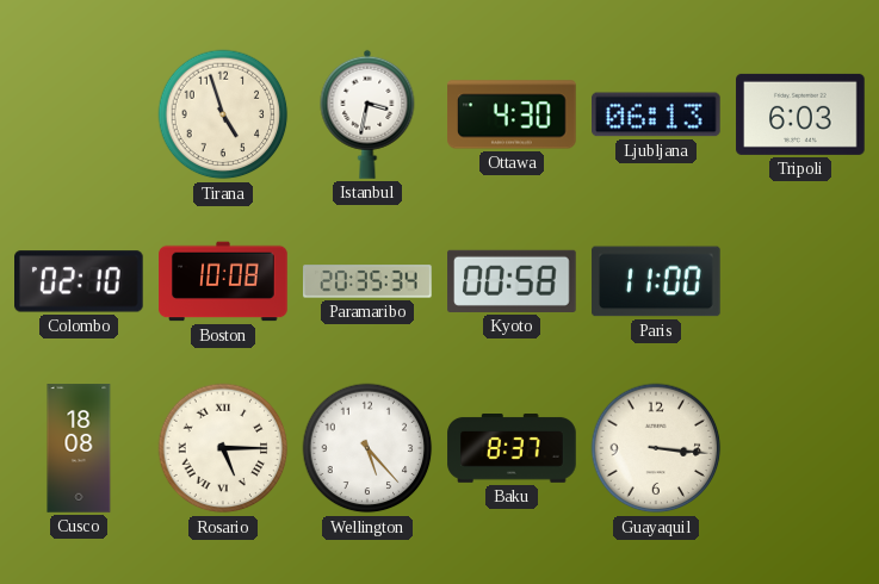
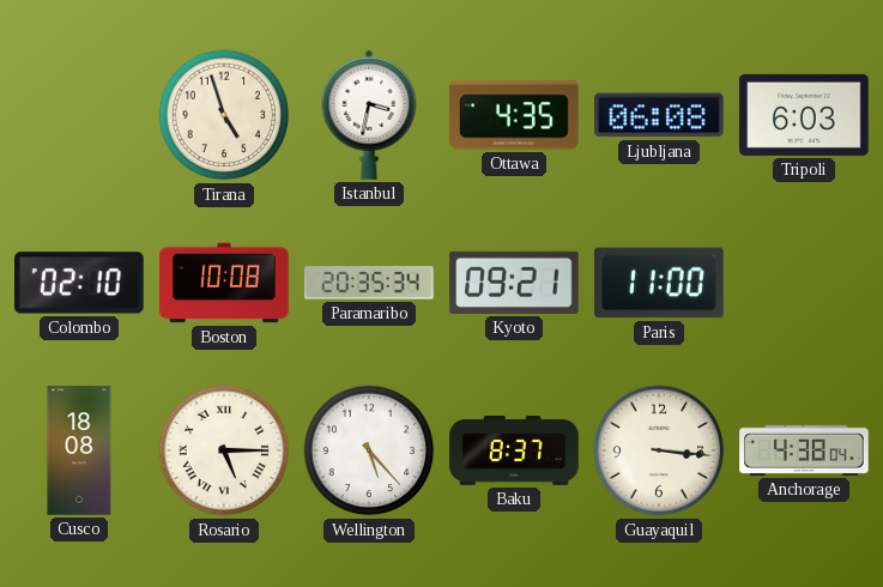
Ottawa: 4:30 -> 4:35 (514, 115)
Ljubljana: 06:13 -> 06:08 (660, 115)
Kyoto: 00:58 -> 09:21 (514, 283)
Anchorage: none -> 4:38 (804, 450)
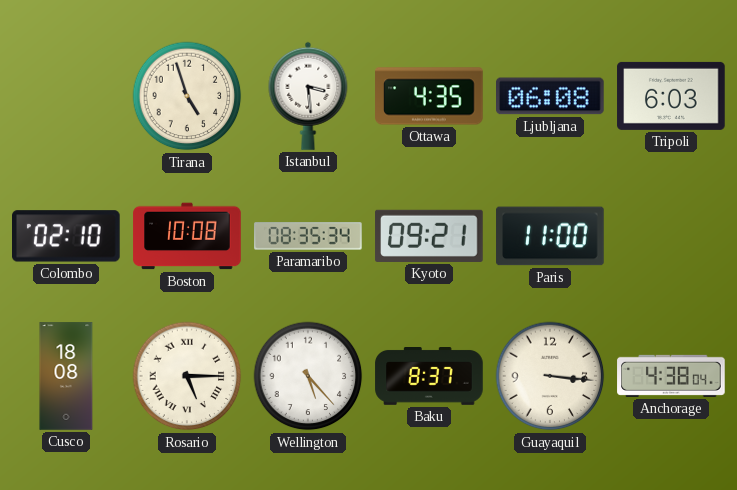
Istanbul: 3:32 -> 3:29 (308, 96)
Paramaribo: 20:35 -> 08:35 (308, 236)
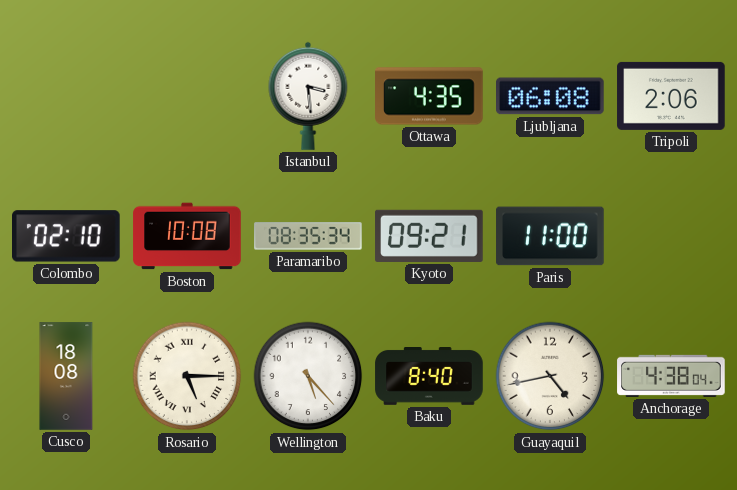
Tirana: 4:57 -> none (187, 96)
Tripoli: 6:03 -> 2:06 (671, 96)
Baku: 8:37 -> 8:40 (429, 377)
Guayaquil: 3:16 -> 4:43 (550, 376)
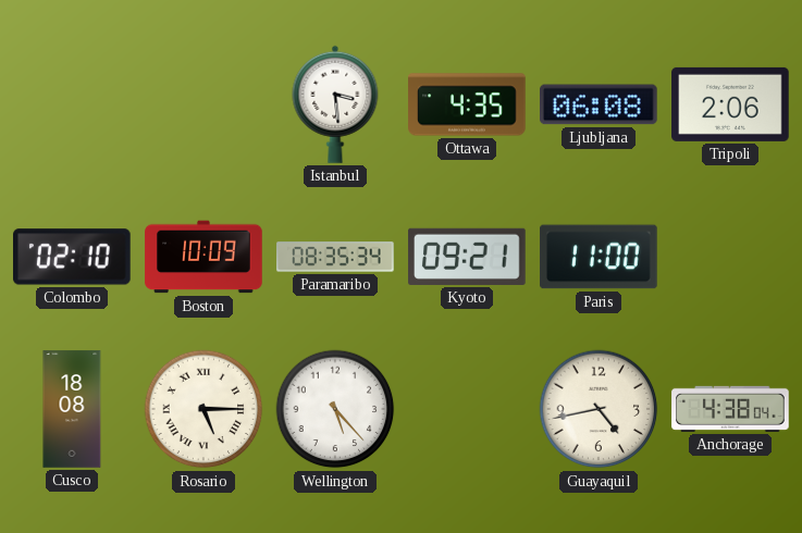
Boston: 10:08 -> 10:09 (203, 257)
Baku: 8:40 -> none (429, 377)
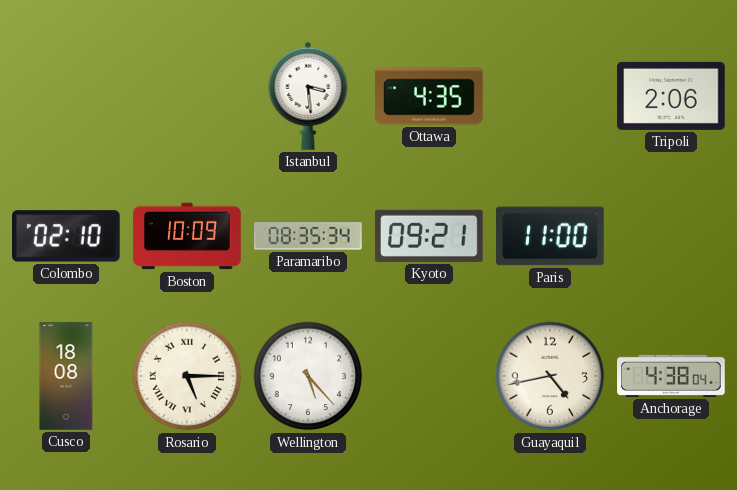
Ljubljana: 06:08 -> none (600, 104)
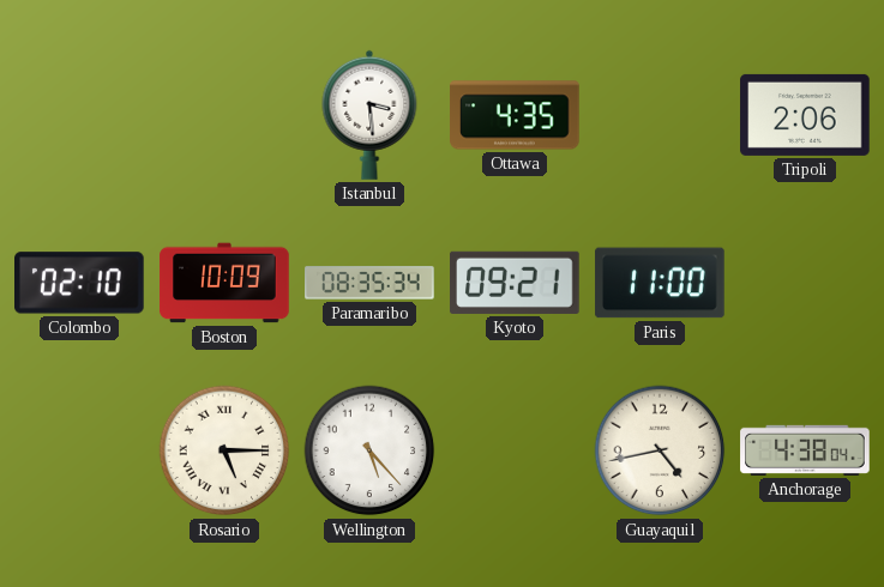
Cusco: 18:08 -> none (66, 376)
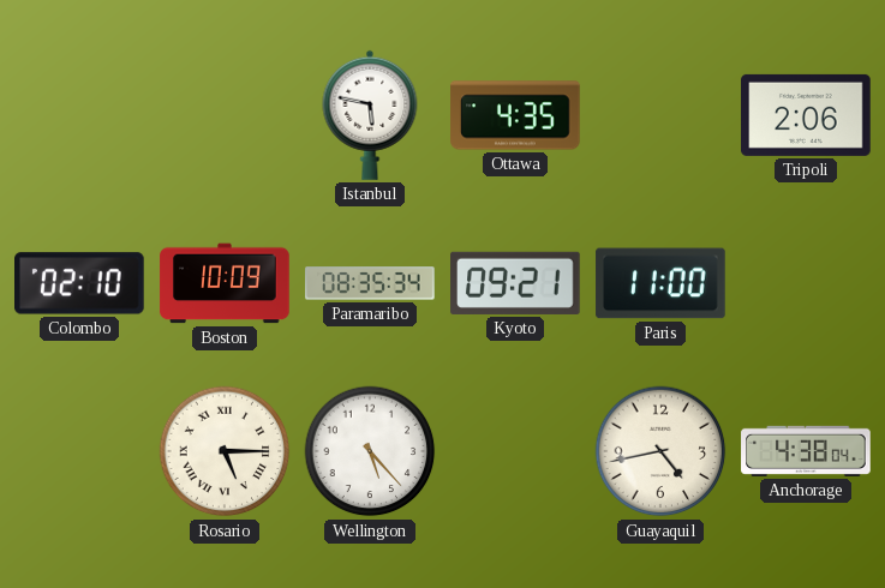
Istanbul: 3:29 -> 5:47 (370, 115)
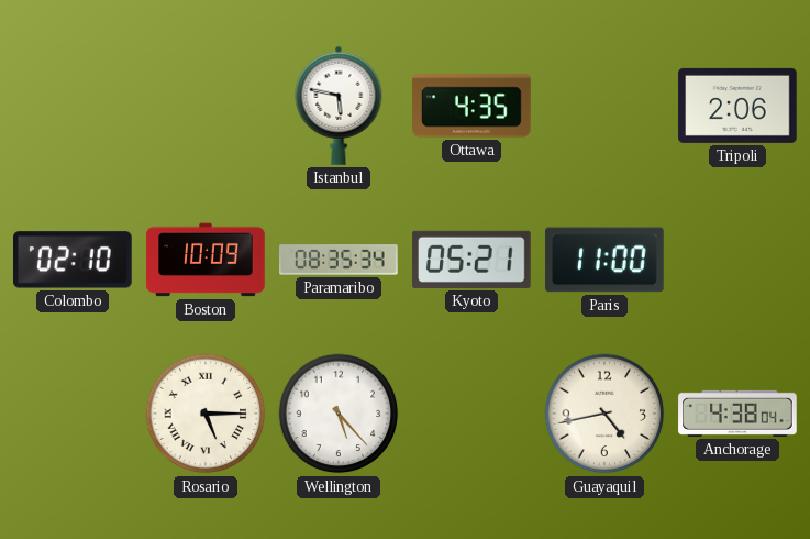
Kyoto: 09:21 -> 05:21 (471, 260)
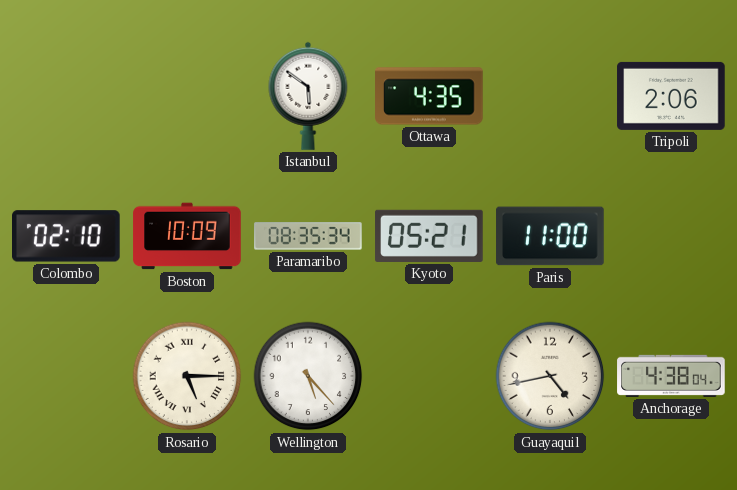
Istanbul: 5:47 -> 5:51 (308, 96)
